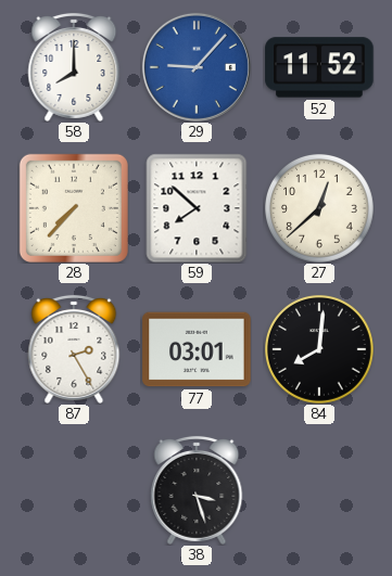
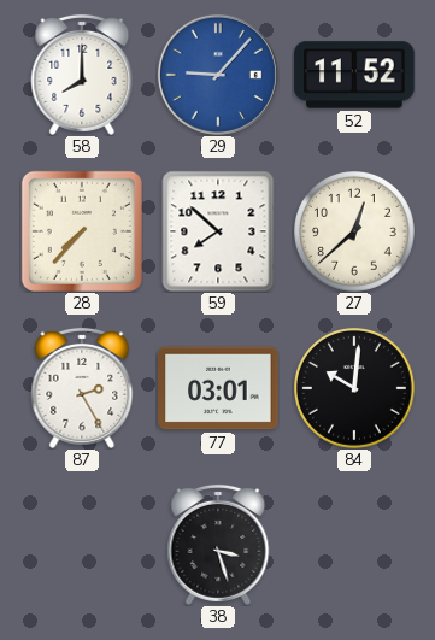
84: 8:01 -> 10:01 (355, 389)
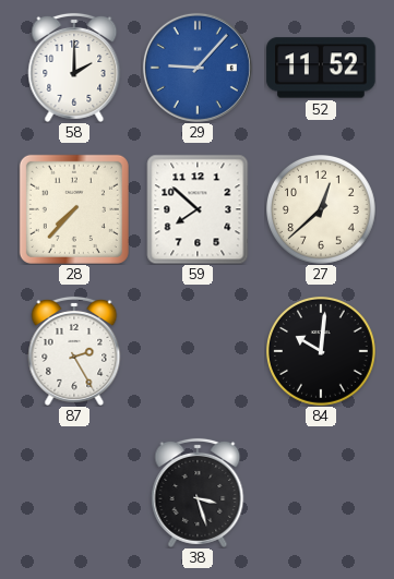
58: 8:00 -> 2:00 (74, 68)
77: 03:01 -> none (218, 388)
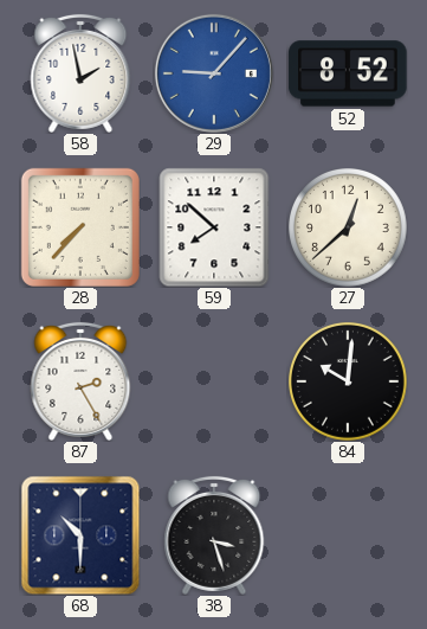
58: 2:00 -> 1:58 (80, 73)
52: 11:52 -> 8:52 (348, 73)
68: none -> 10:30 (80, 535)
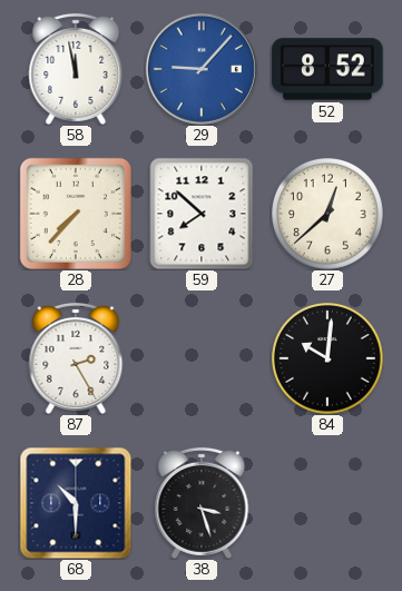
58: 1:58 -> 11:58 (76, 69)
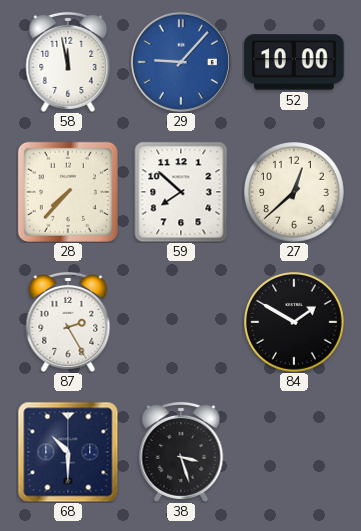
52: 8:52 -> 10:00 (294, 62)
84: 10:01 -> 1:50 (295, 323)
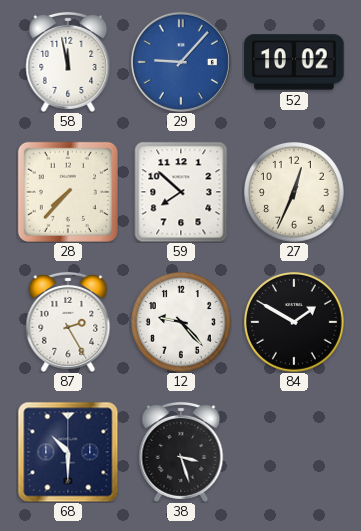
52: 10:00 -> 10:02 (294, 62)
27: 12:38 -> 12:34 (295, 193)
12: none -> 9:23 (182, 323)
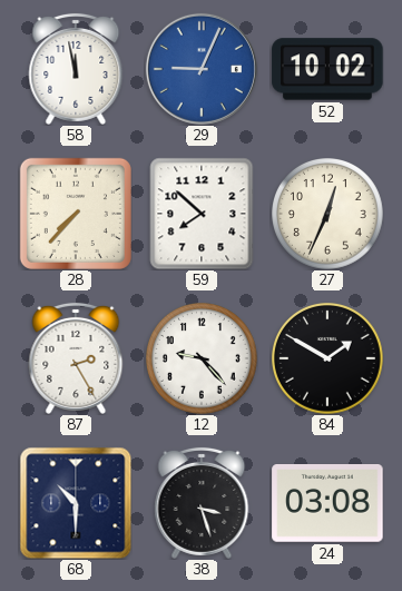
29: 9:07 -> 9:04 (202, 69)
24: none -> 03:08 (327, 504)
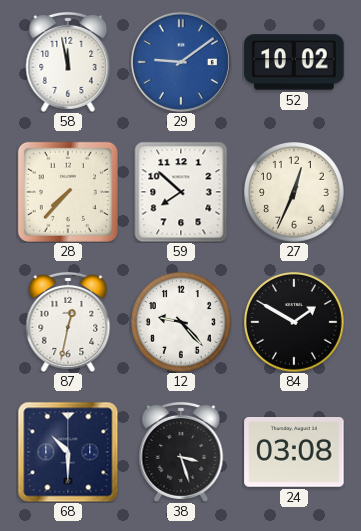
29: 9:04 -> 9:09 (181, 62)
87: 2:25 -> 12:32 (68, 322)
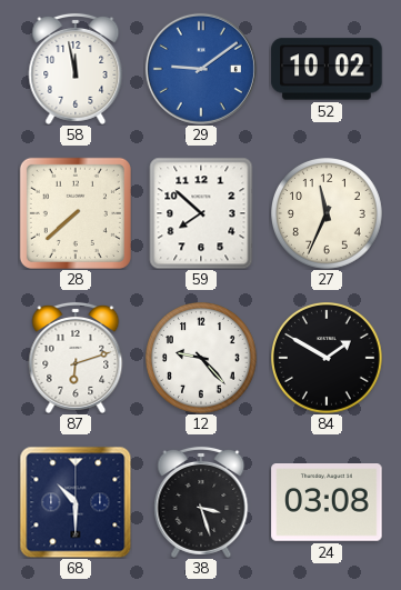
28: 7:37 -> 7:38 (76, 213)
27: 12:34 -> 11:34 (328, 214)
87: 12:32 -> 6:12 (76, 358)
